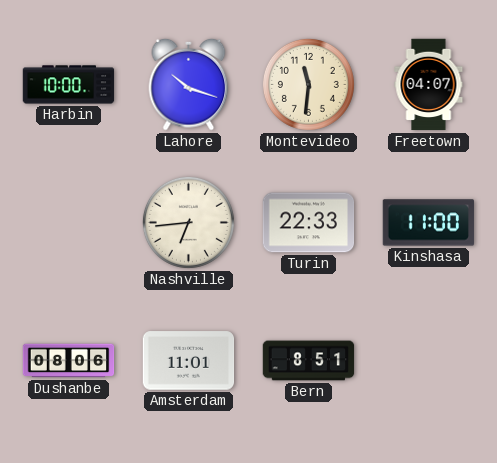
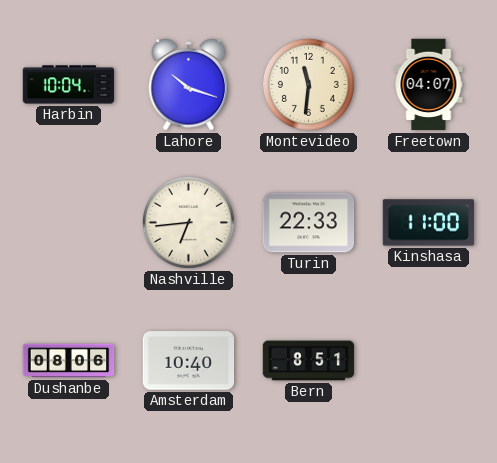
Harbin: 10:00 -> 10:04 (69, 85)
Amsterdam: 11:01 -> 10:40 (189, 361)
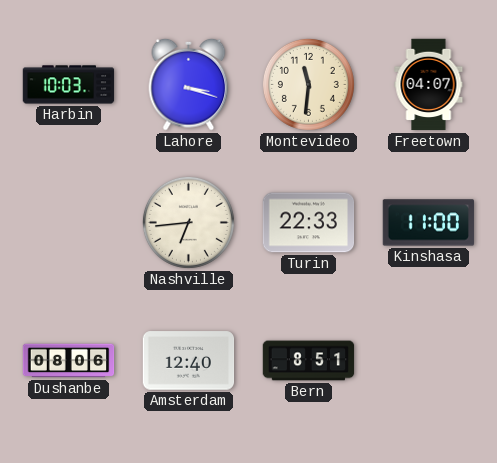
Harbin: 10:04 -> 10:03 (69, 85)
Lahore: 10:18 -> 3:18 (189, 84)
Amsterdam: 10:40 -> 12:40 (189, 361)
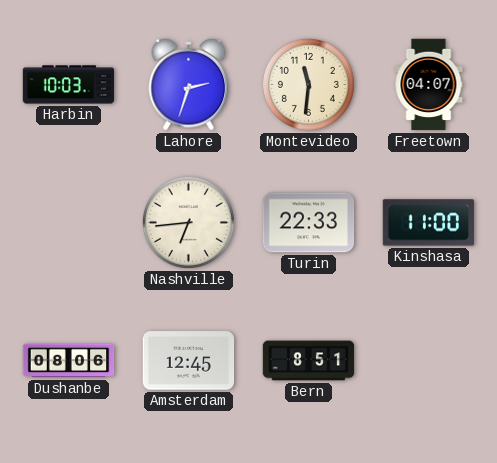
Lahore: 3:18 -> 2:33 (189, 84)
Amsterdam: 12:40 -> 12:45 (189, 361)
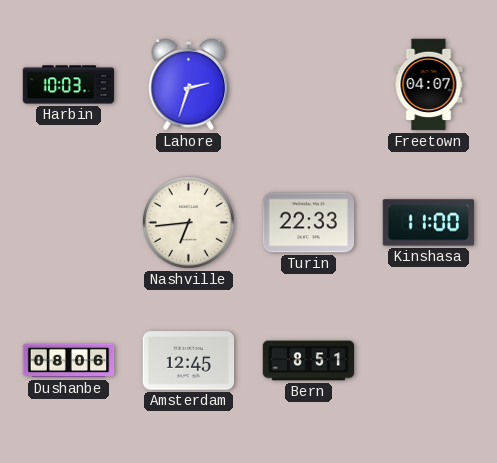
Montevideo: 11:31 -> none (308, 84)
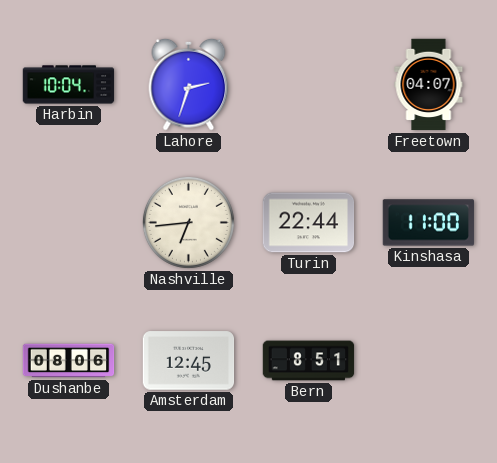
Harbin: 10:03 -> 10:04 (69, 85)
Turin: 22:33 -> 22:44 (309, 223)
